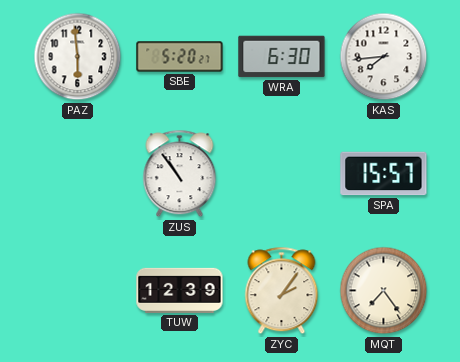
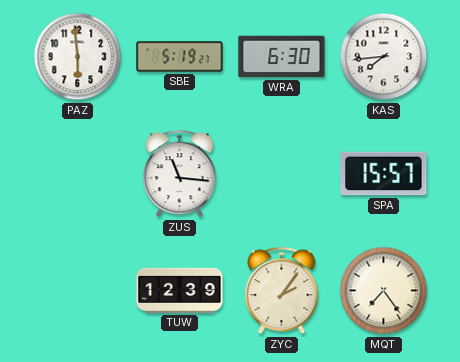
SBE: 5:20 -> 5:19 (180, 57)
ZUS: 10:54 -> 11:16 (180, 174)
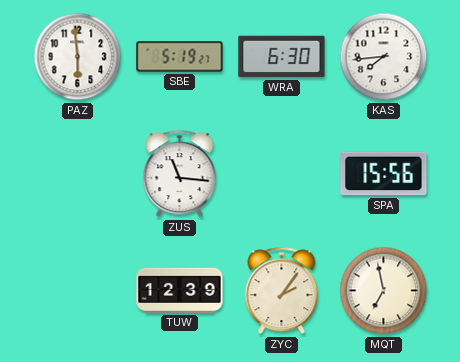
SPA: 15:57 -> 15:56 (384, 174)
MQT: 7:24 -> 6:58 (384, 291)
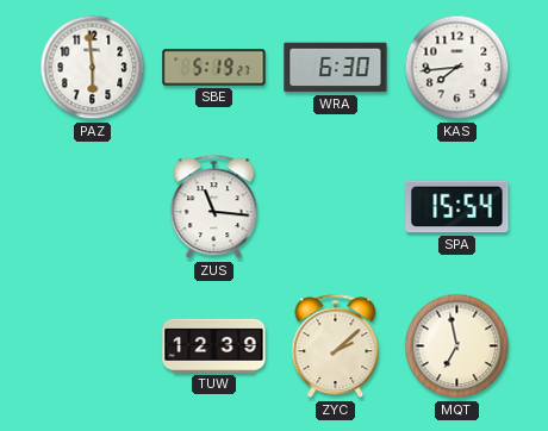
SPA: 15:56 -> 15:54 (457, 207)
ZYC: 2:06 -> 2:08 (336, 346)
